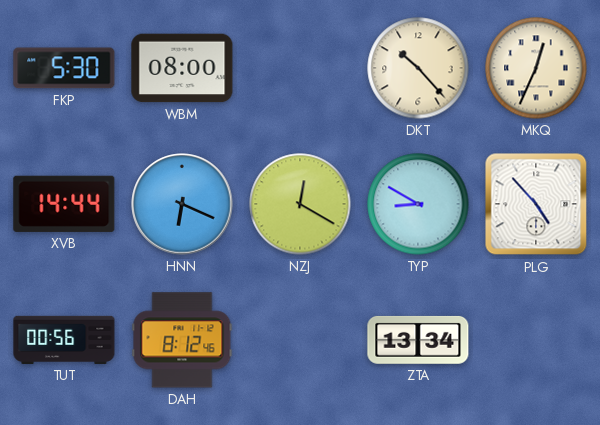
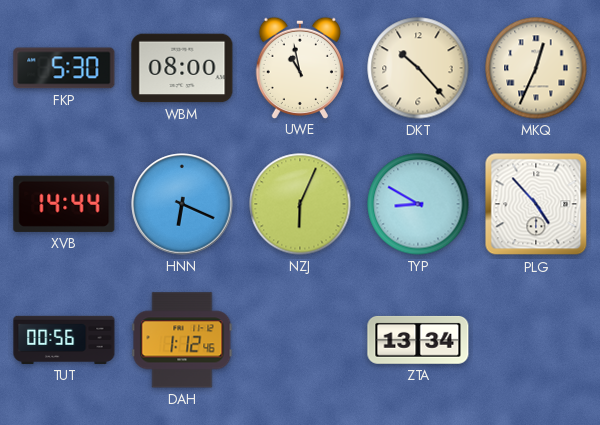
UWE: none -> 10:58 (299, 67)
NZJ: 12:20 -> 6:04 (300, 204)
DAH: 8:12 -> 1:12 (182, 340)
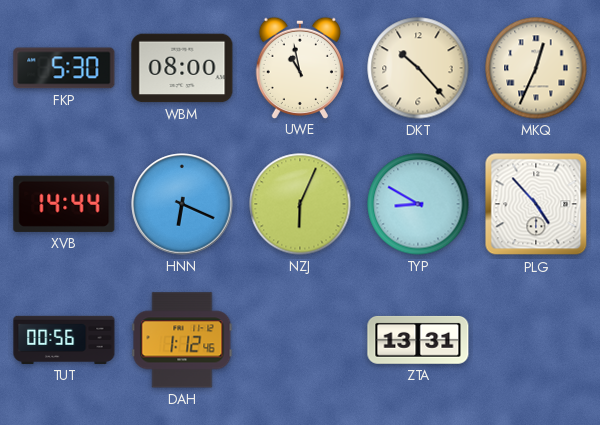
ZTA: 13:34 -> 13:31 (418, 340)
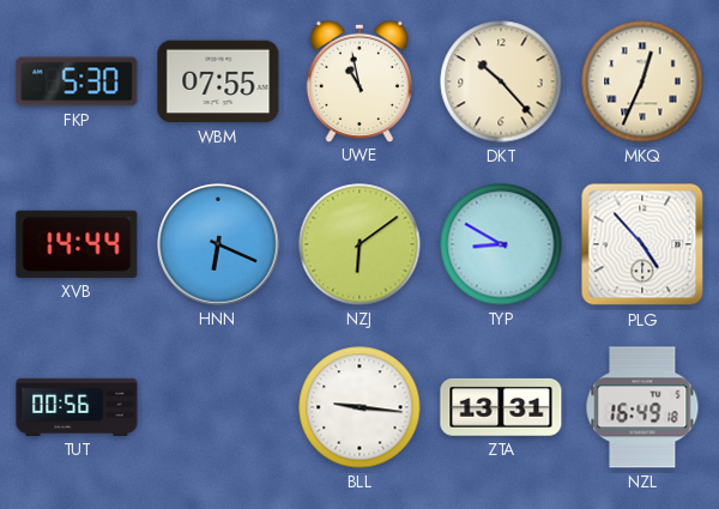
WBM: 08:00 -> 07:55 (218, 81)
NZJ: 6:04 -> 6:09 (359, 244)
DAH: 1:12 -> none (182, 340)
BLL: none -> 9:16 (359, 407)
NZL: none -> 16:49 (642, 407)
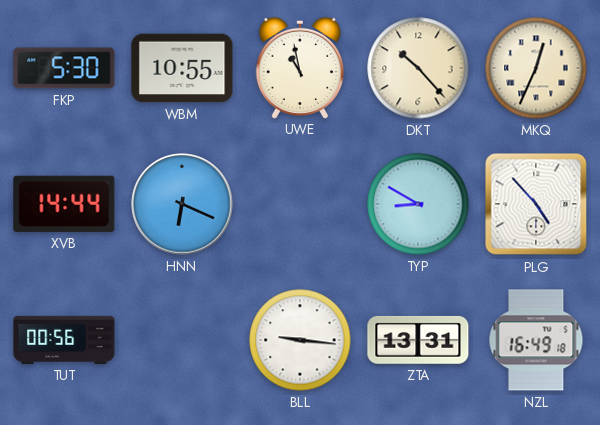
WBM: 07:55 -> 10:55 (182, 68)
NZJ: 6:09 -> none (359, 244)
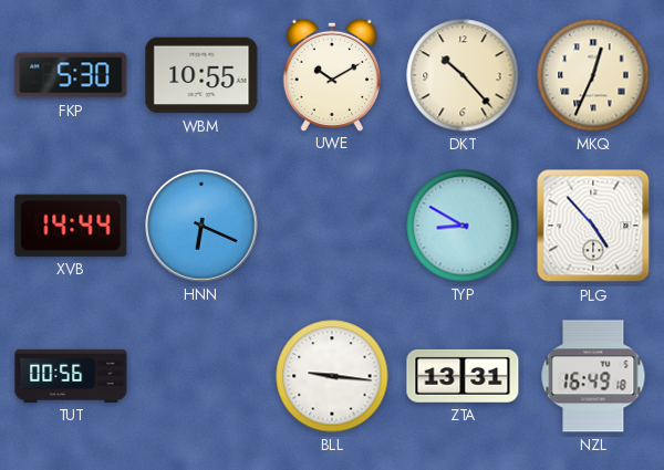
UWE: 10:58 -> 10:10 (331, 74)
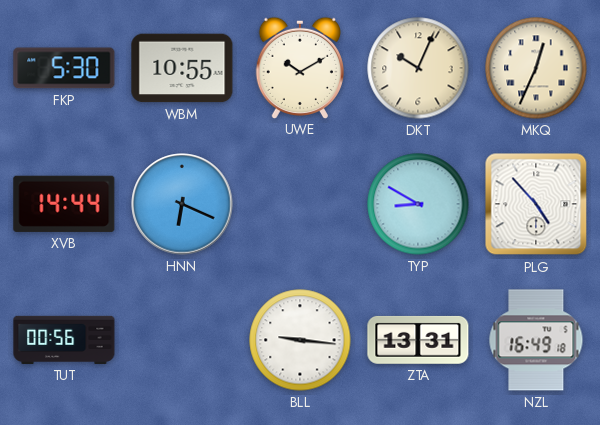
DKT: 10:23 -> 10:04 (418, 68)
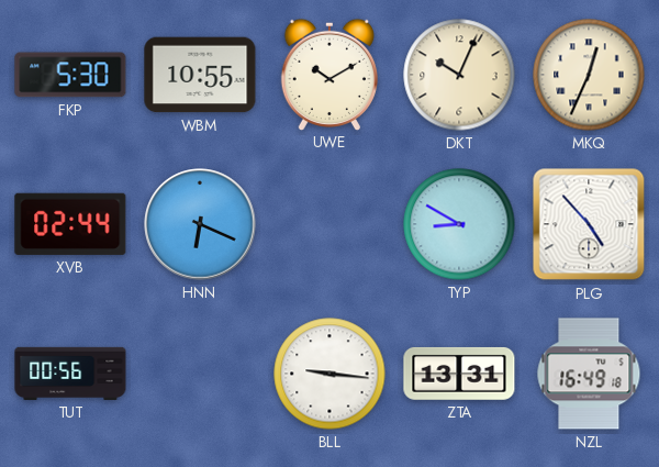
XVB: 14:44 -> 02:44 (70, 224)
